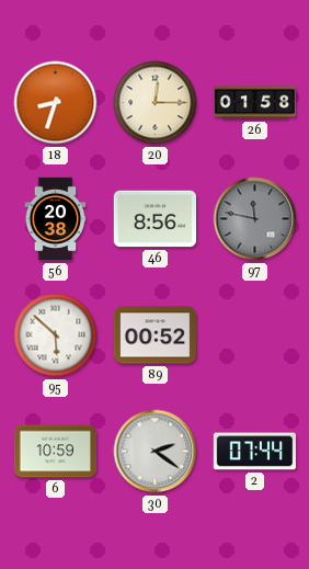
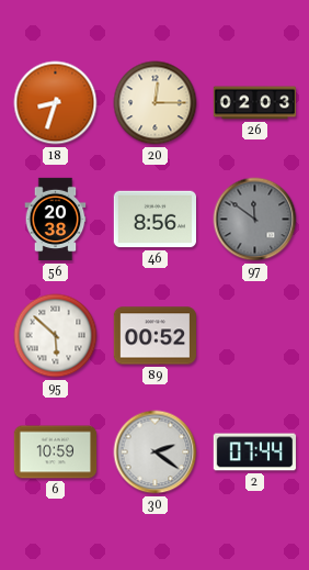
26: 01:58 -> 02:03 (255, 103)
97: 11:47 -> 11:51 (255, 220)
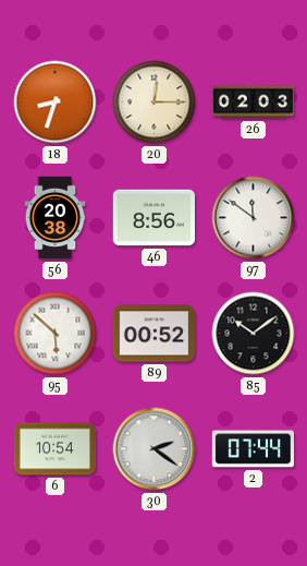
97 dial: grey -> white (254, 218)
85: none -> 10:09 (254, 334)
6: 10:59 -> 10:54 (56, 449)
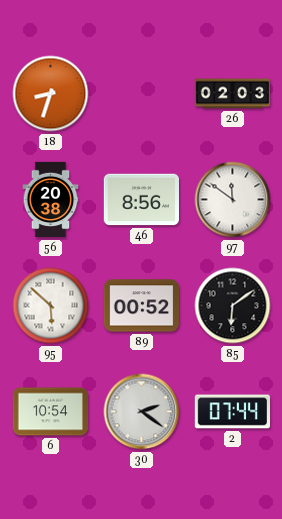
20: 12:15 -> none (155, 103)
85: 10:09 -> 6:09 (233, 306)
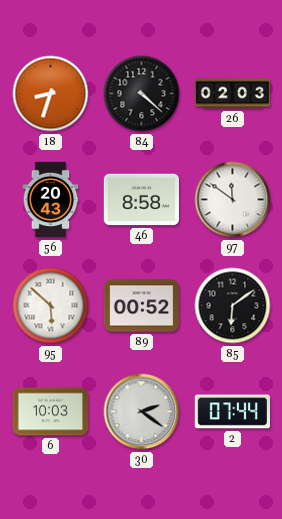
84: none -> 4:22 (142, 94)
56: 20:38 -> 20:43 (51, 200)
46: 8:56 -> 8:58 (142, 200)
6: 10:54 -> 10:03 (51, 412)
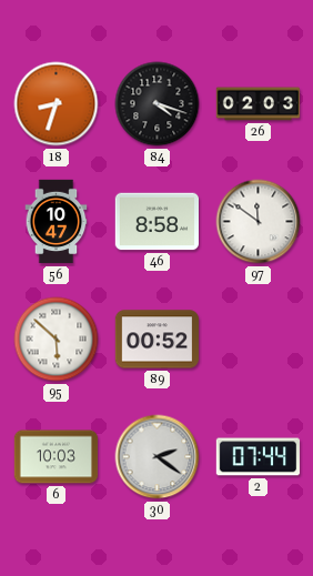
84: 4:22 -> 4:18 (158, 104)
56: 20:43 -> 10:47 (57, 222)
85: 6:09 -> none (233, 306)
